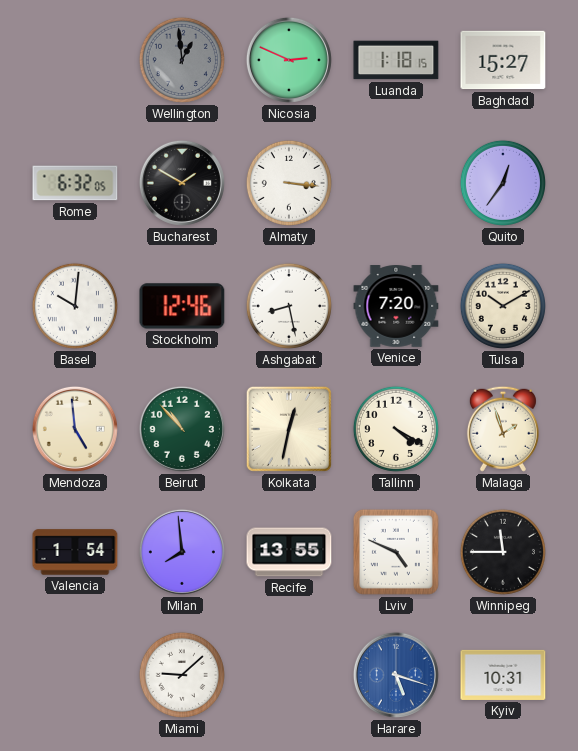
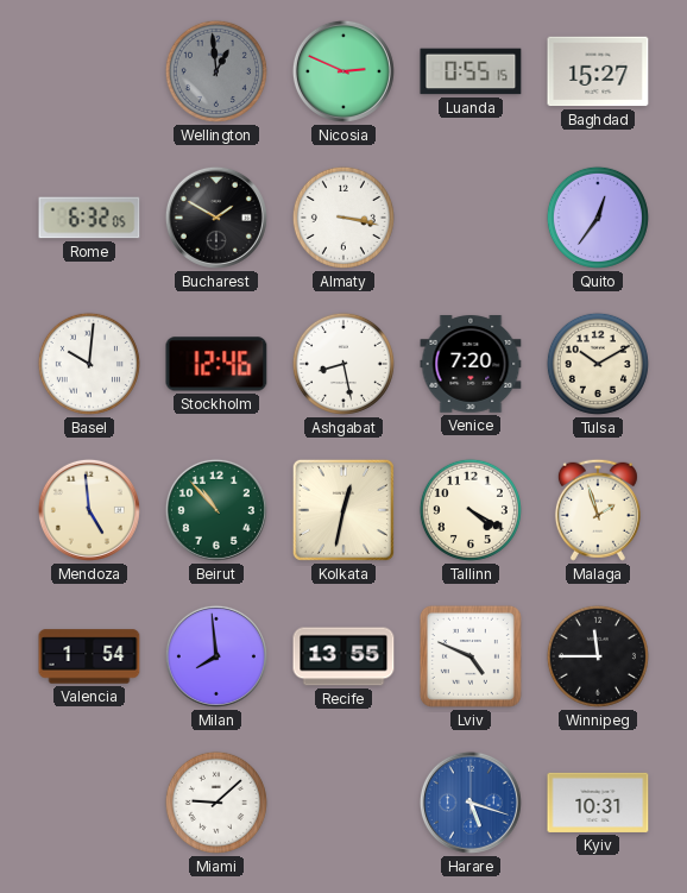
Luanda: 1:18 -> 0:55 (471, 71)
Almaty: 3:16 -> 3:17 (343, 218)
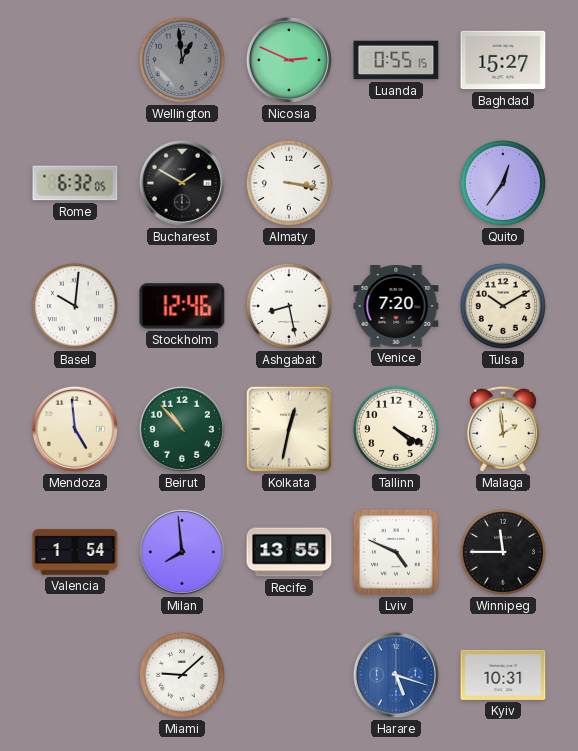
Malaga: 1:57 -> 1:59 (503, 429)
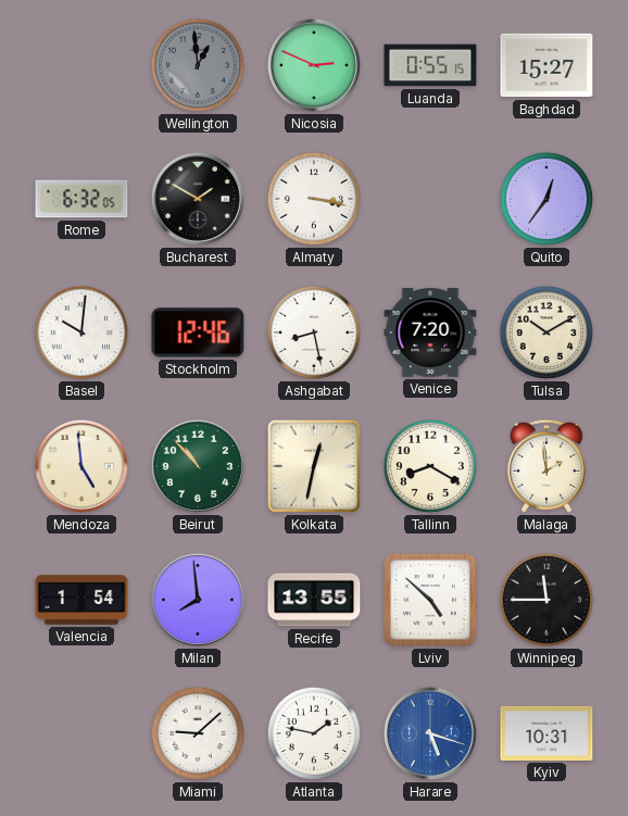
Tallinn: 4:20 -> 8:20 (430, 466)
Lviv: 4:49 -> 4:52 (430, 600)
Atlanta: none -> 1:47 (314, 733)
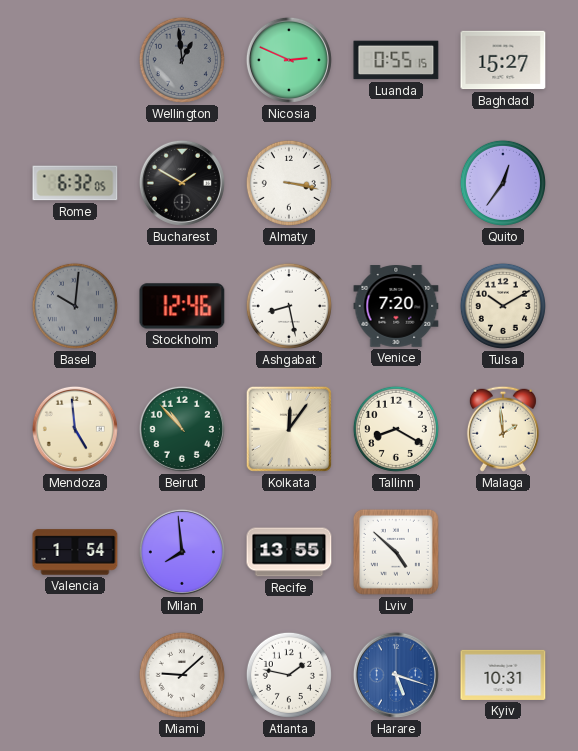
Basel dial: white -> grey (75, 306)
Kolkata: 12:32 -> 12:06 (289, 429)
Winnipeg: 11:45 -> none (547, 600)
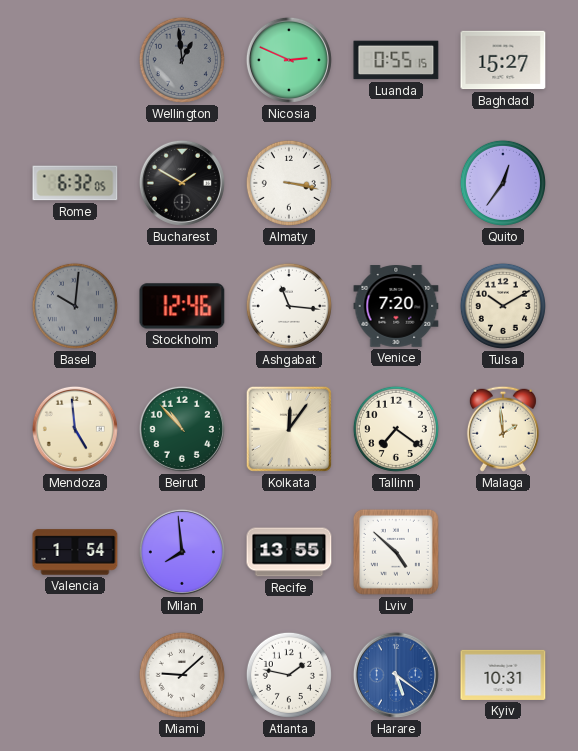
Ashgabat: 8:28 -> 11:16 (289, 306)
Tallinn: 8:20 -> 7:21 (396, 429)
Harare: 5:18 -> 5:21 (396, 675)
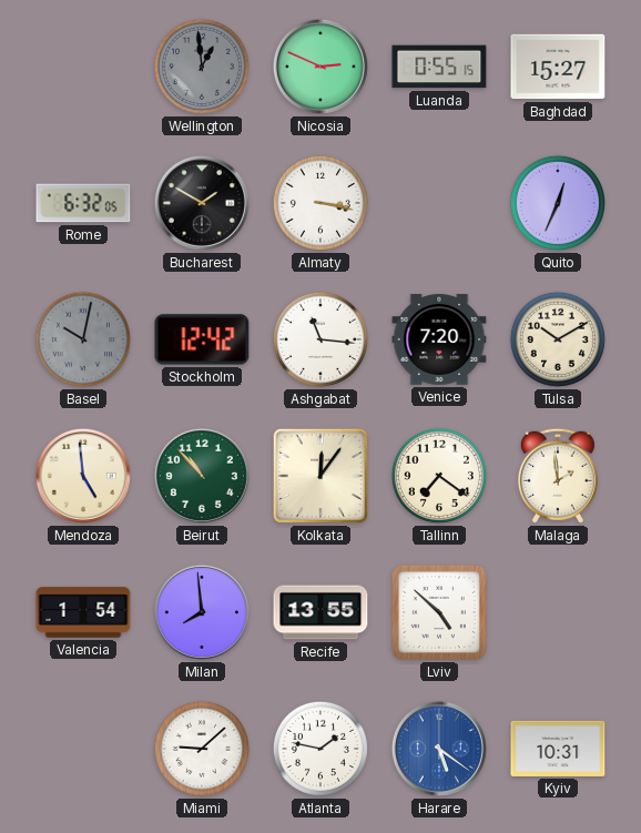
Quito: 12:36 -> 12:34 (558, 203)
Basel: 10:01 -> 10:02 (83, 339)
Stockholm: 12:46 -> 12:42 (202, 339)
